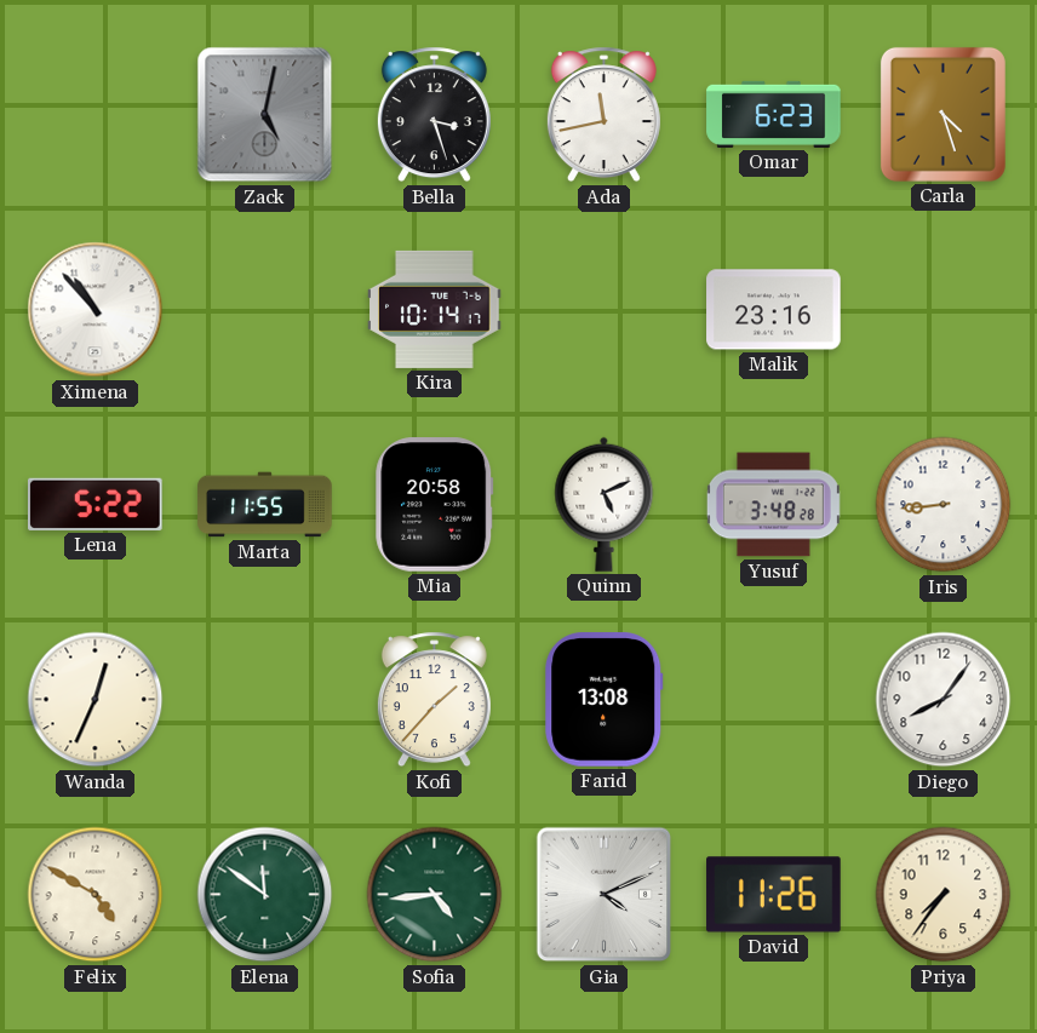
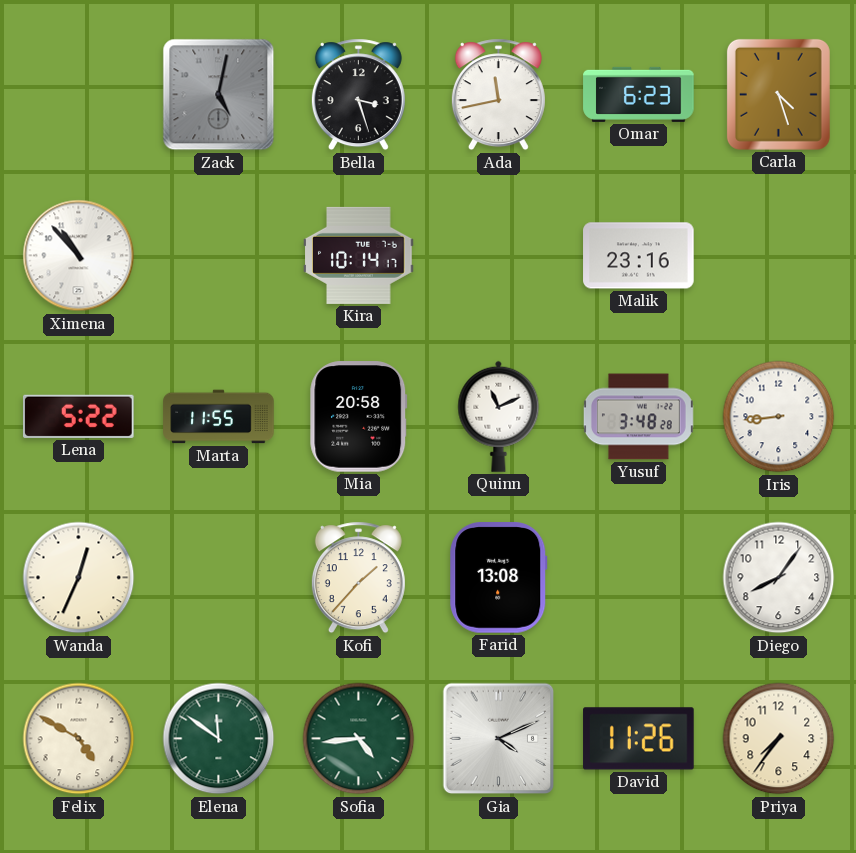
Quinn: 5:11 -> 11:11 (499, 416)
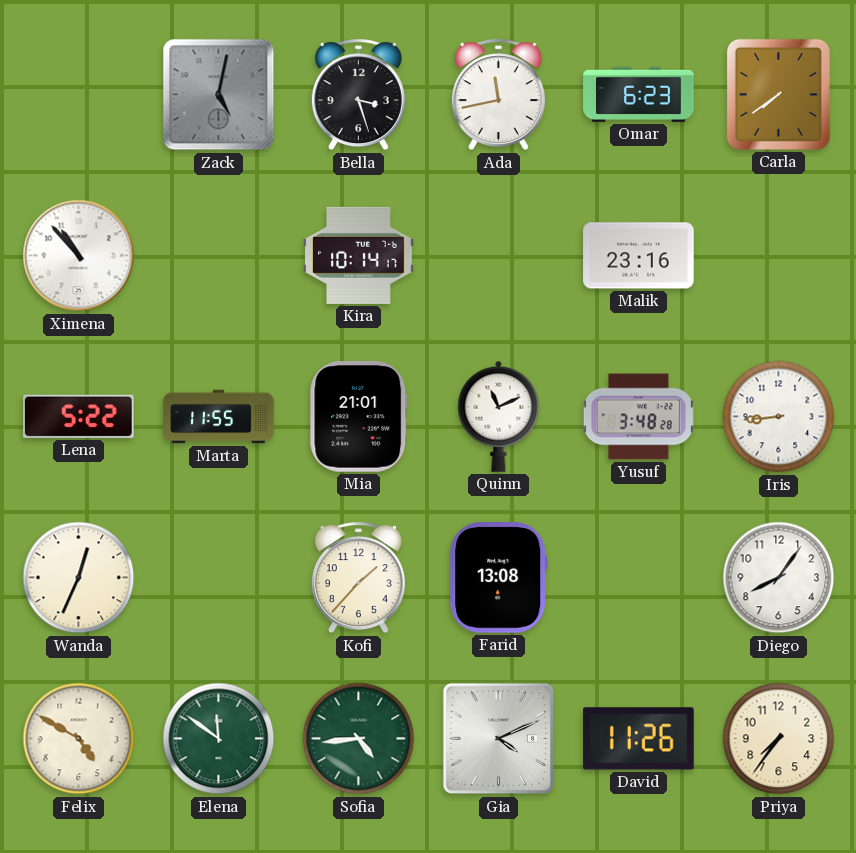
Carla: 4:27 -> 7:39 (778, 94)
Mia: 20:58 -> 21:01 (359, 417)
